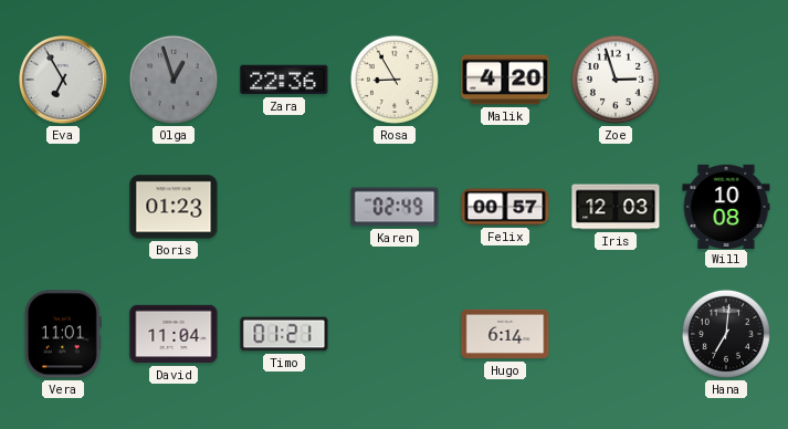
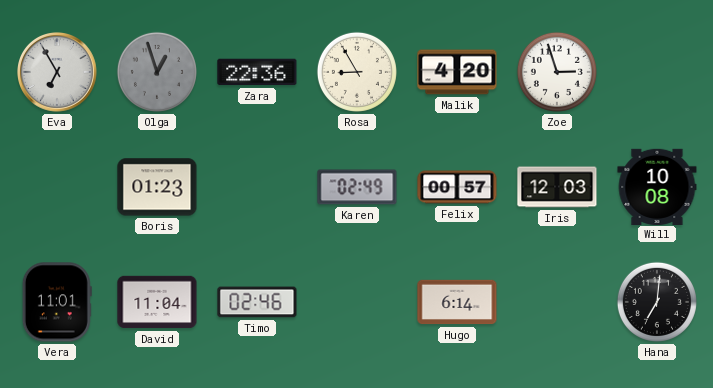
Timo: 01:21 -> 02:46 (257, 302)
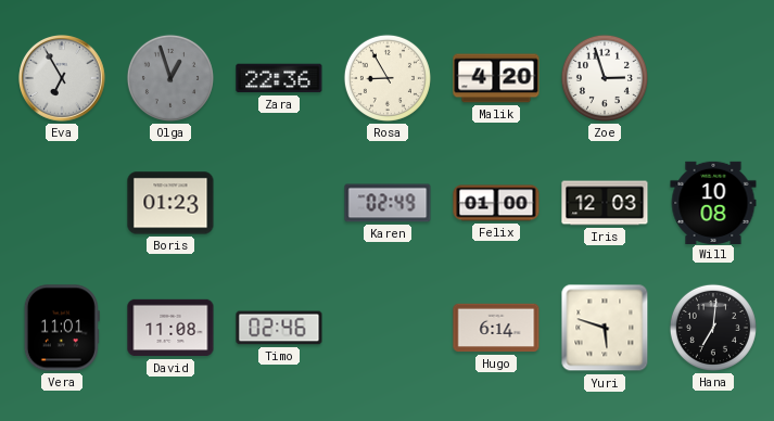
Felix: 00:57 -> 01:00 (496, 203)
David: 11:04 -> 11:08 (170, 328)
Yuri: none -> 5:48 (605, 328)
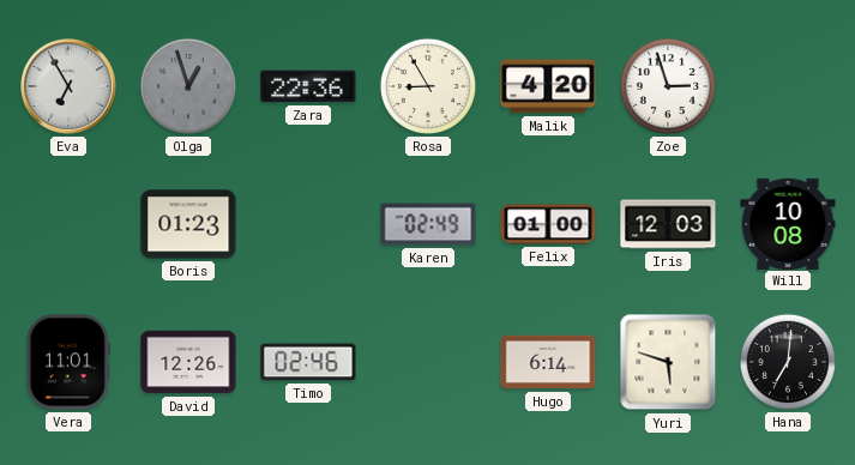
David: 11:08 -> 12:26 (188, 362)
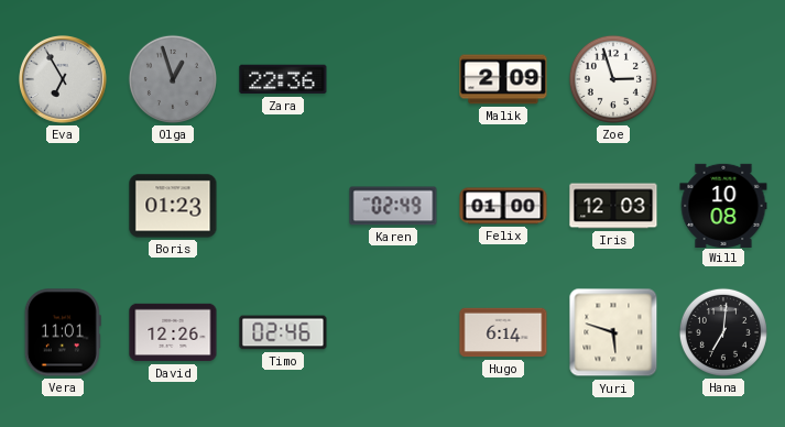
Rosa: 8:55 -> none (428, 86)
Malik: 4:20 -> 2:09 (503, 79)
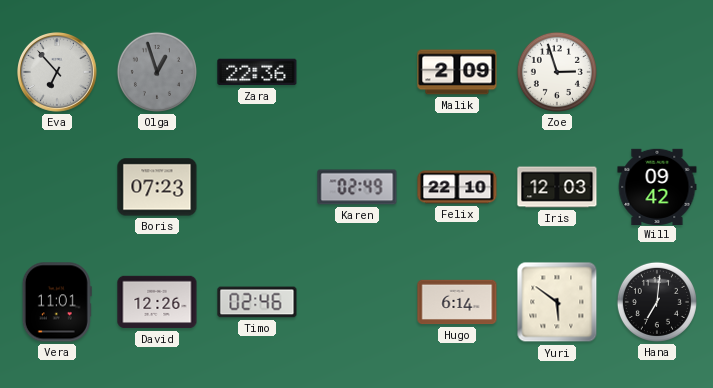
Eva: 6:55 -> 6:53 (58, 73)
Boris: 01:23 -> 07:23 (157, 187)
Felix: 01:00 -> 22:10 (457, 187)
Will: 10:08 -> 09:42 (657, 186)
Yuri: 5:48 -> 5:51 (557, 302)
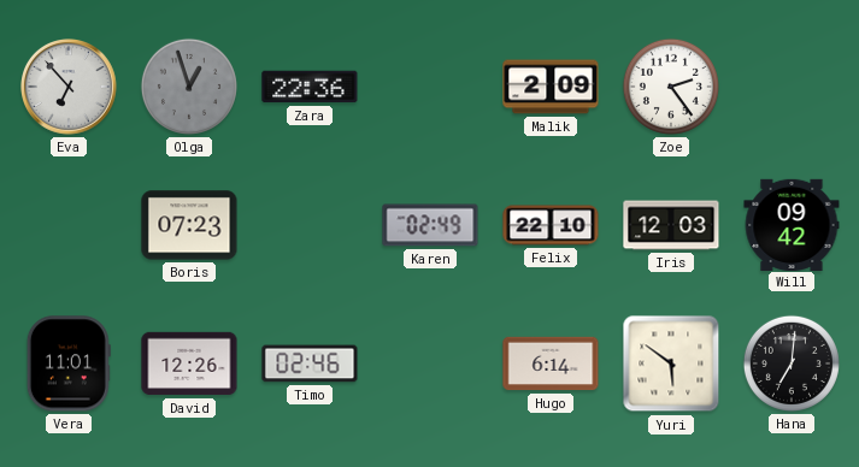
Zoe: 2:57 -> 2:24 (671, 87)
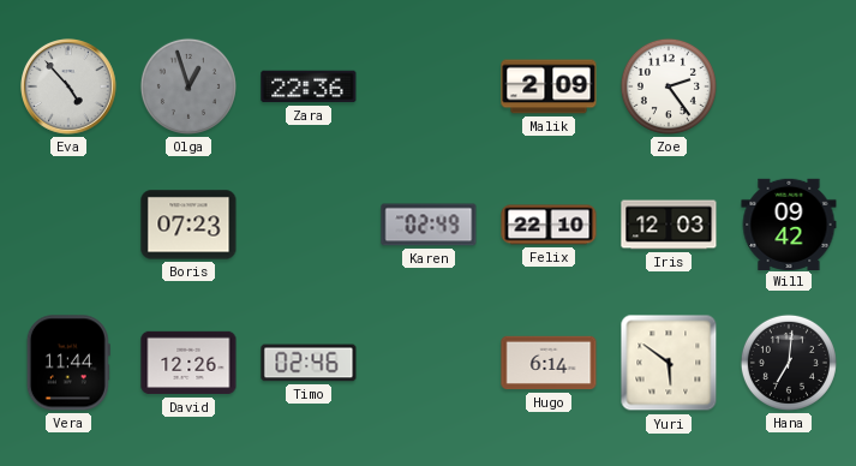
Eva: 6:53 -> 4:53 (70, 88)
Vera: 11:01 -> 11:44 (68, 363)
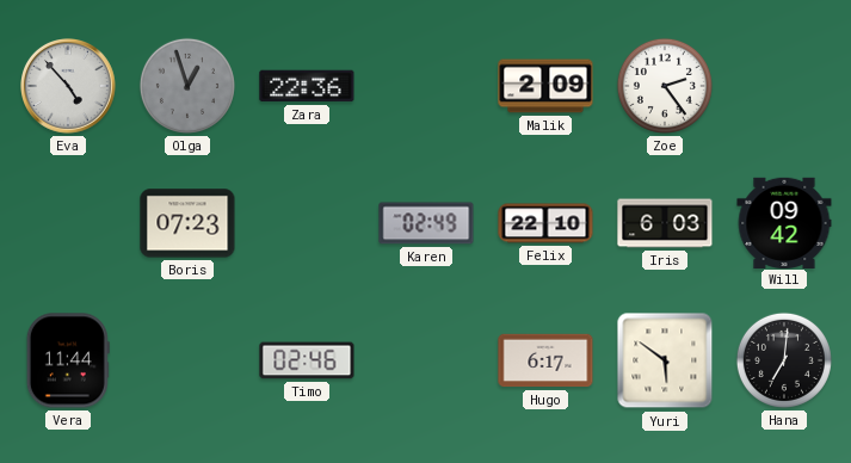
Iris: 12:03 -> 6:03 (665, 223)
David: 12:26 -> none (188, 363)
Hugo: 6:14 -> 6:17 (545, 360)
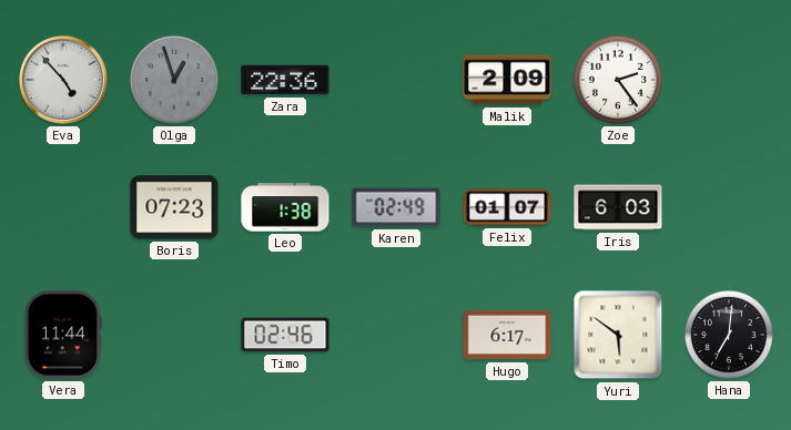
Leo: none -> 1:38 (285, 207)
Felix: 22:10 -> 01:07 (507, 207)
Will: 09:42 -> none (784, 222)
